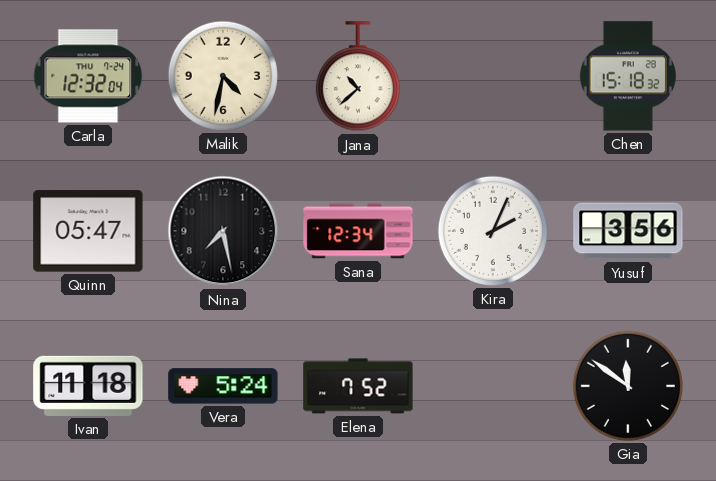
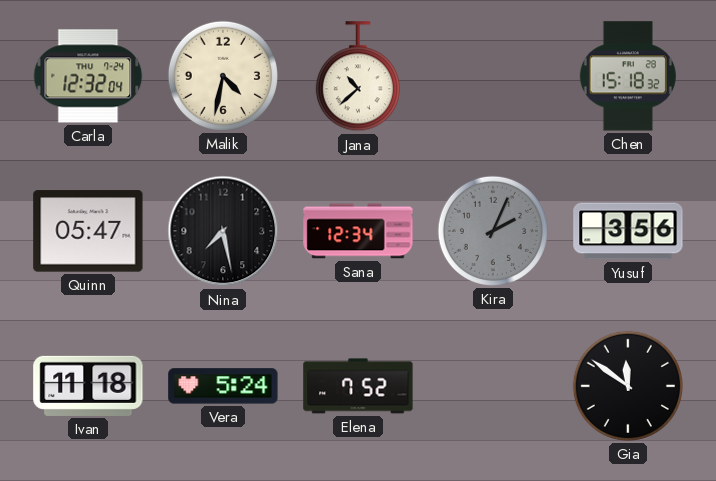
Kira dial: white -> grey (493, 231)
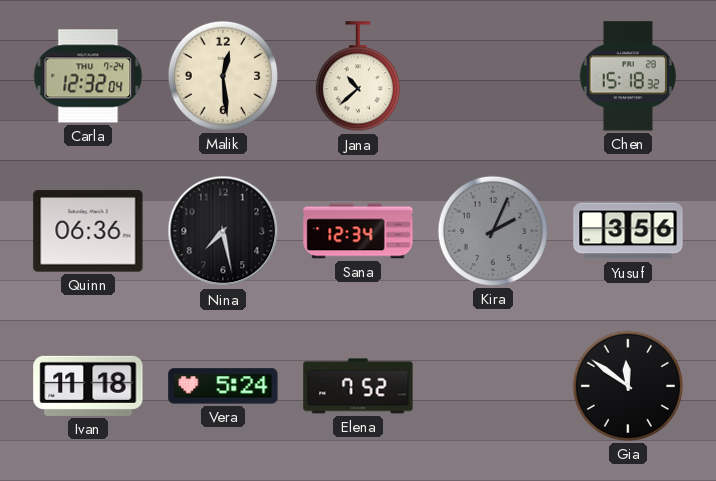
Malik: 4:32 -> 12:29 (223, 76)
Quinn: 05:47 -> 06:36 (88, 231)
